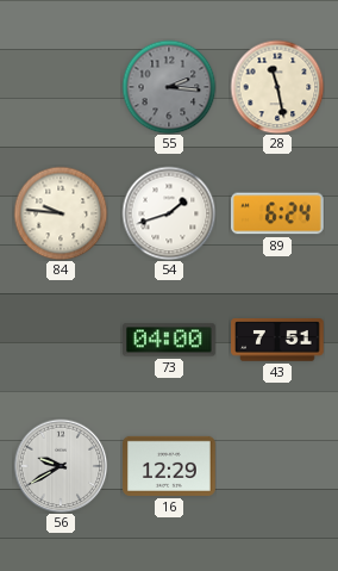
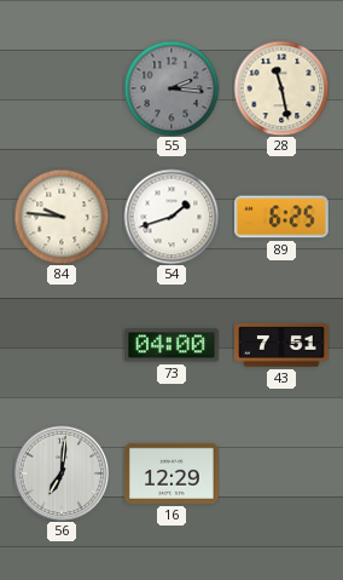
89: 6:24 -> 6:25 (283, 217)
56: 9:40 -> 7:01 (62, 473)
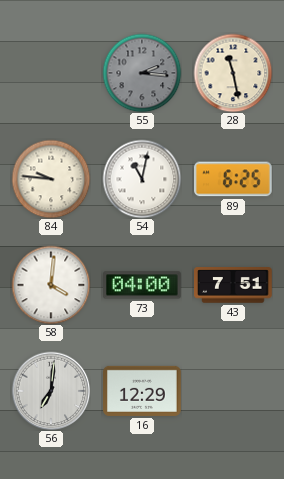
54: 1:42 -> 11:02 (142, 179)
58: none -> 4:01 (51, 285)
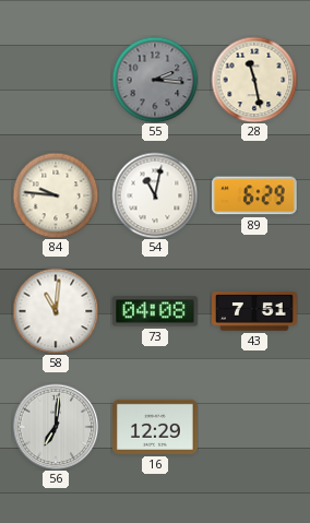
89: 6:25 -> 6:29 (255, 195)
58: 4:01 -> 11:01 (56, 311)
73: 04:00 -> 04:08 (156, 311)
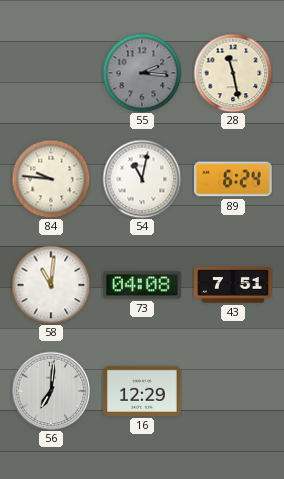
89: 6:29 -> 6:24 (234, 179)
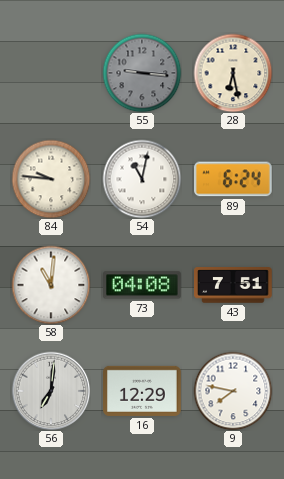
55: 2:16 -> 9:16 (142, 73)
28: 11:28 -> 6:28 (233, 73)
9: none -> 7:47 (233, 391)
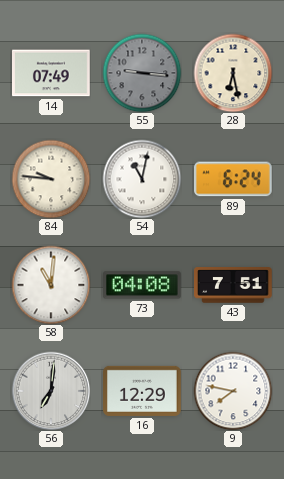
14: none -> 07:49 (52, 73)
